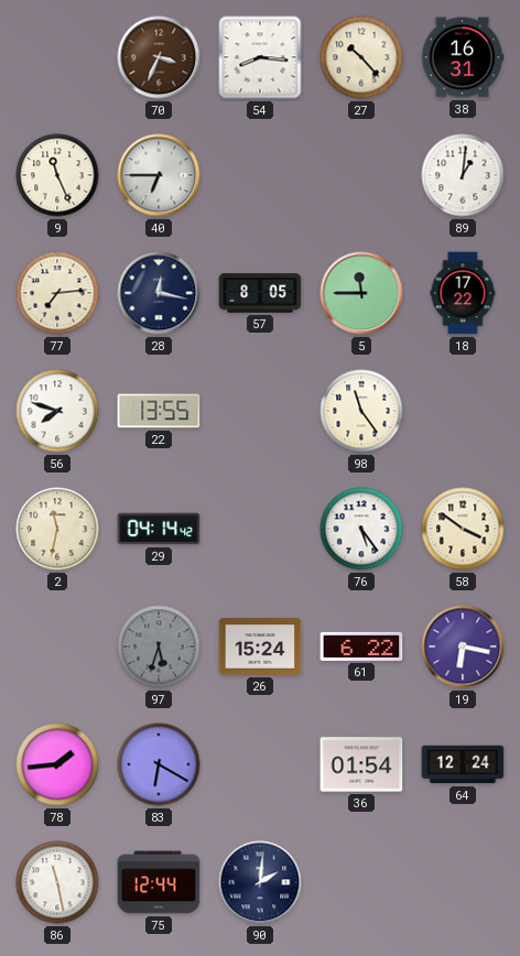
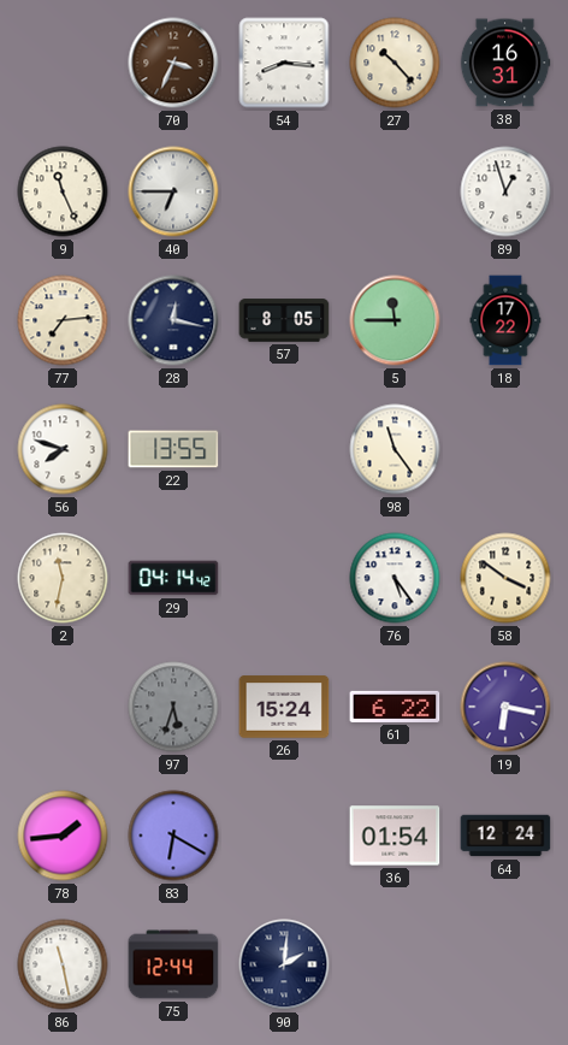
89: 1:01 -> 12:57 (505, 191)
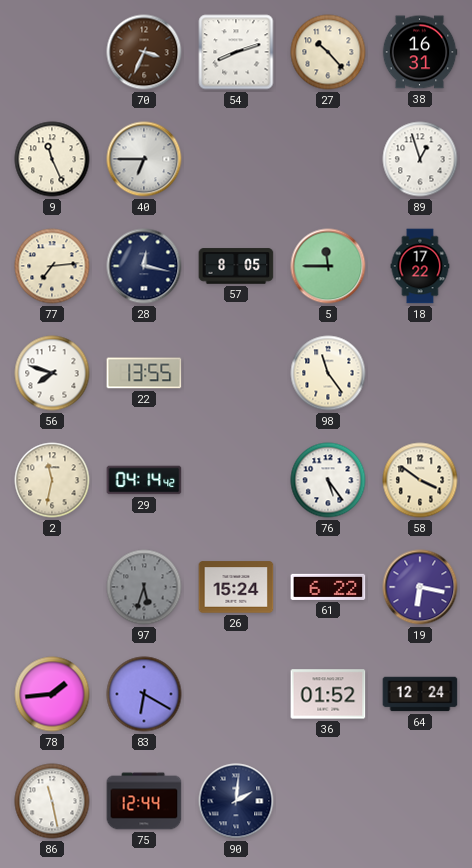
54: 8:16 -> 8:12 (236, 52)
36: 01:54 -> 01:52 (328, 694)
